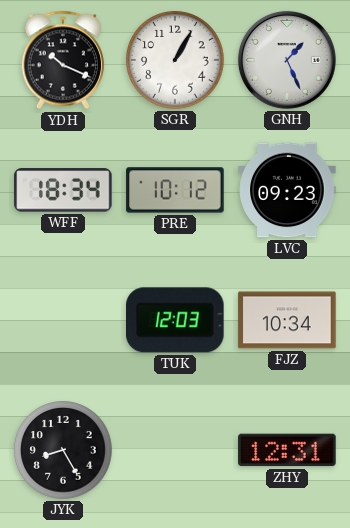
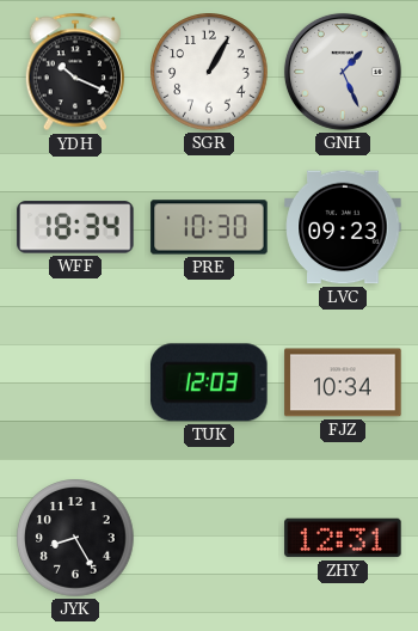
PRE: 10:12 -> 10:30 (209, 227)
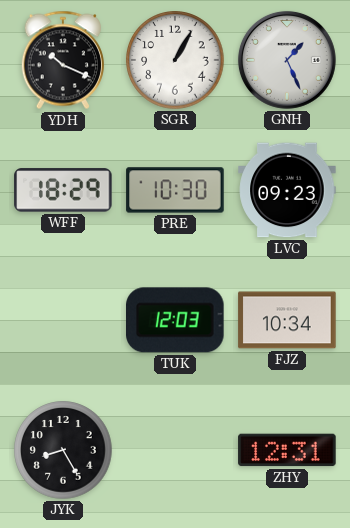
WFF: 18:34 -> 18:29 (63, 190)
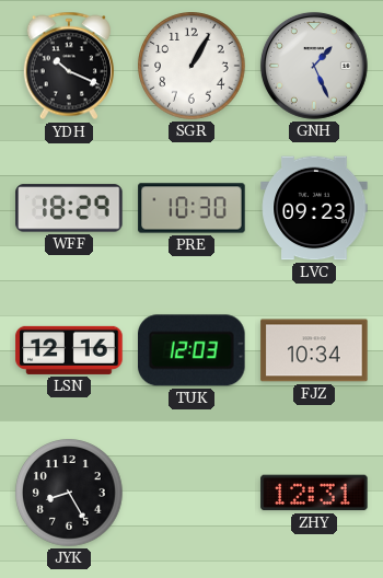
LSN: none -> 12:16 (69, 350)
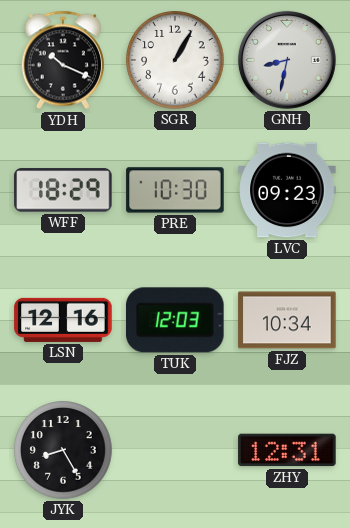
GNH: 1:26 -> 8:32 (287, 60)
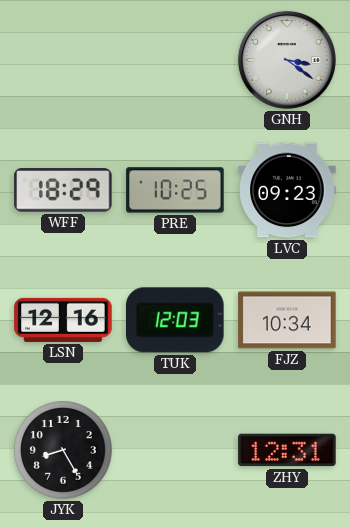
YDH: 10:19 -> none (62, 60)
SGR: 1:05 -> none (175, 60)
GNH: 8:32 -> 3:21 (287, 60)
PRE: 10:30 -> 10:25 (175, 190)
